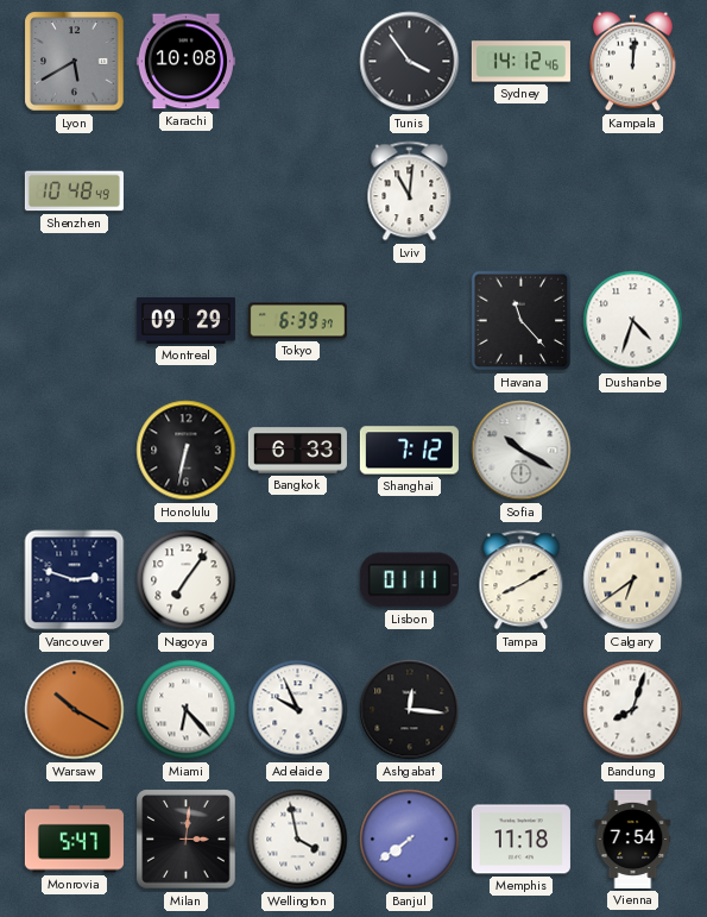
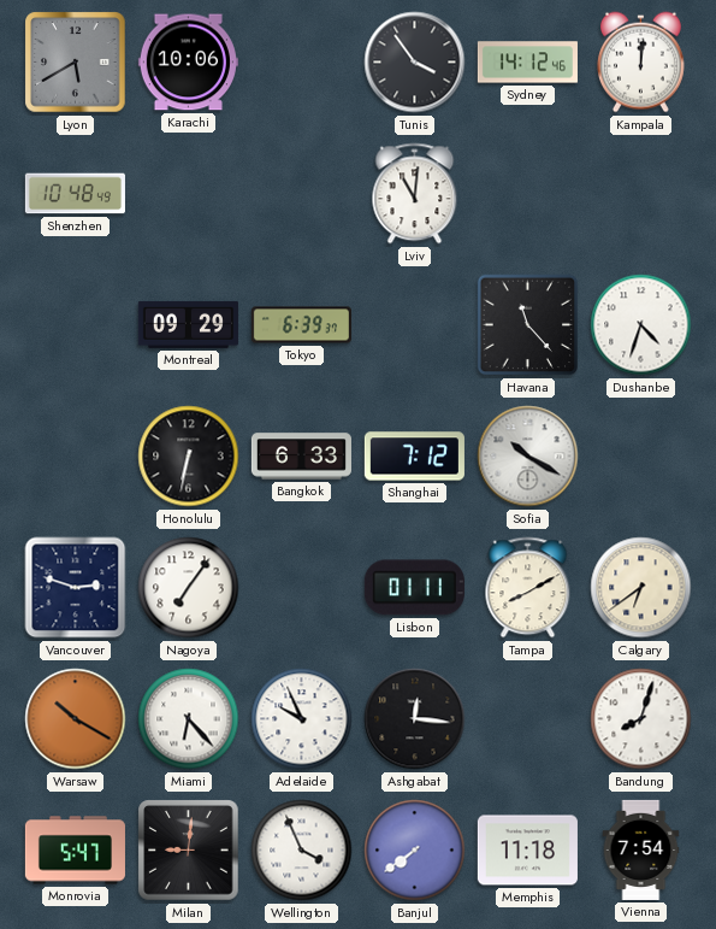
Karachi: 10:08 -> 10:06 (188, 63)
Milan: 3:01 -> 9:01 (189, 851)
Wellington: 3:58 -> 3:56 (302, 851)
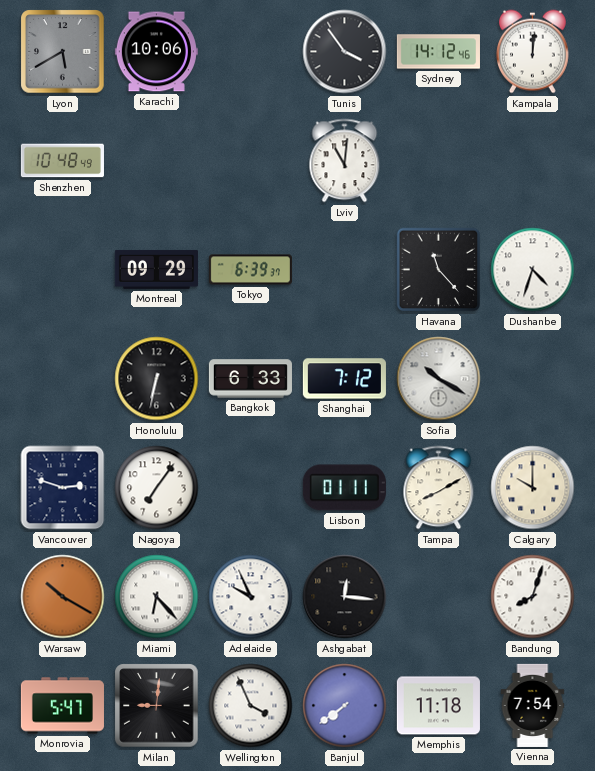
Calgary: 6:39 -> 10:00 (533, 488)
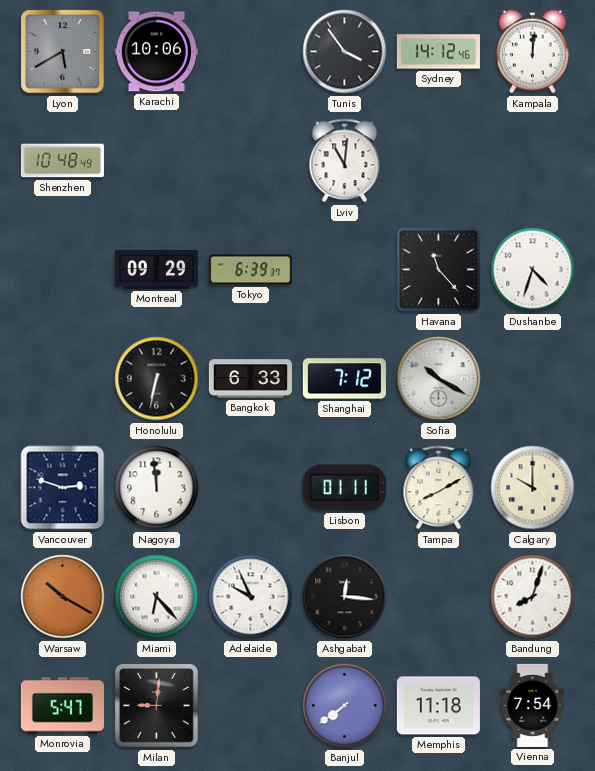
Nagoya: 7:06 -> 11:59 (157, 488)
Wellington: 3:56 -> none (251, 706)
